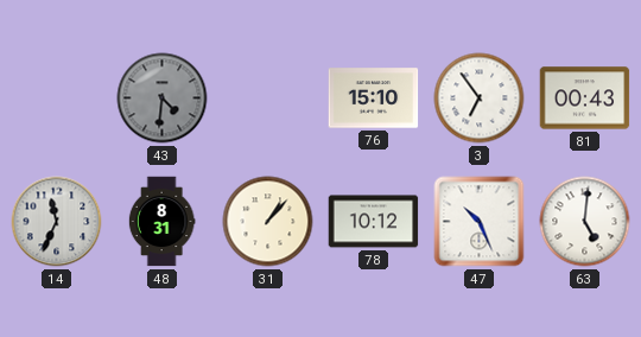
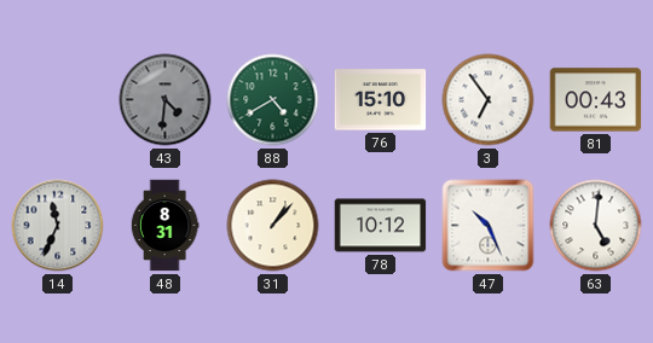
88: none -> 4:40 (273, 100)
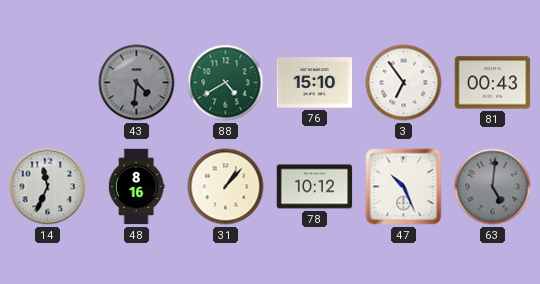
48: 8:31 -> 8:16 (136, 187)
63 dial: white -> grey (493, 187)
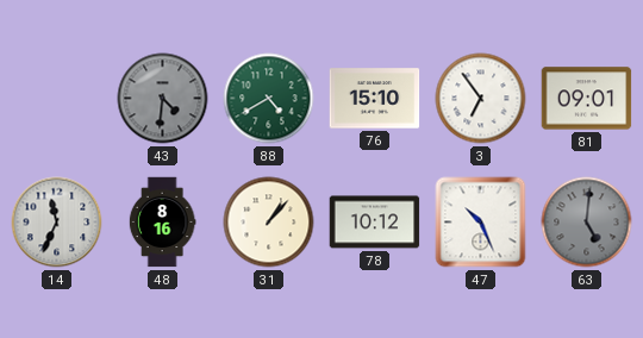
81: 00:43 -> 09:01 (587, 99)
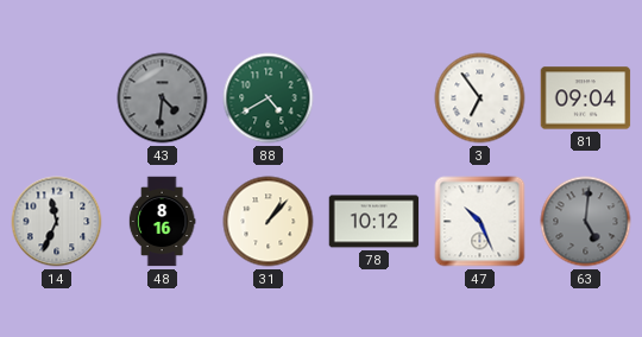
76: 15:10 -> none (375, 99)
81: 09:01 -> 09:04 (586, 98)
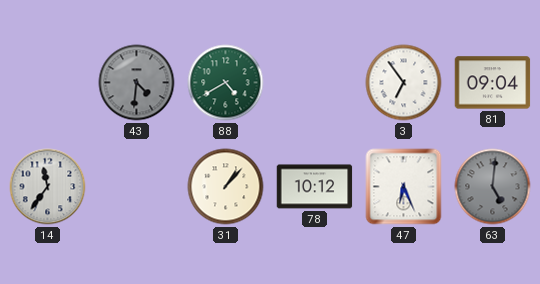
14: 11:34 -> 11:36 (48, 187)
48: 8:16 -> none (162, 222)
47: 10:26 -> 6:26 (404, 187)
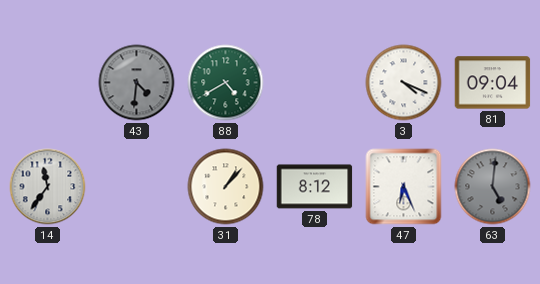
3: 6:54 -> 4:19 (404, 83)
78: 10:12 -> 8:12 (315, 187)
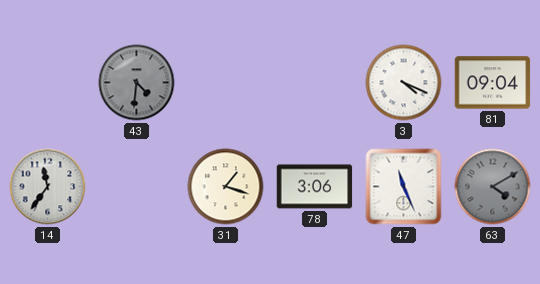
88: 4:40 -> none (226, 83)
31: 1:07 -> 1:18 (226, 187)
78: 8:12 -> 3:06 (315, 187)
47: 6:26 -> 11:26 (404, 187)
63: 5:01 -> 4:10 (493, 187)
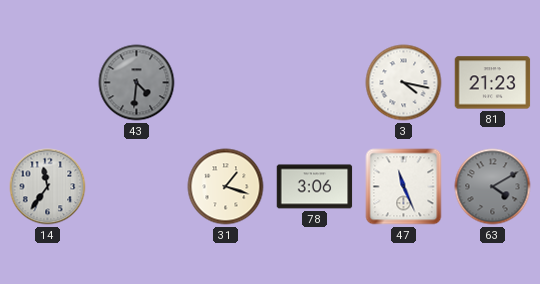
3: 4:19 -> 4:17 (404, 83)
81: 09:04 -> 21:23 (493, 83)
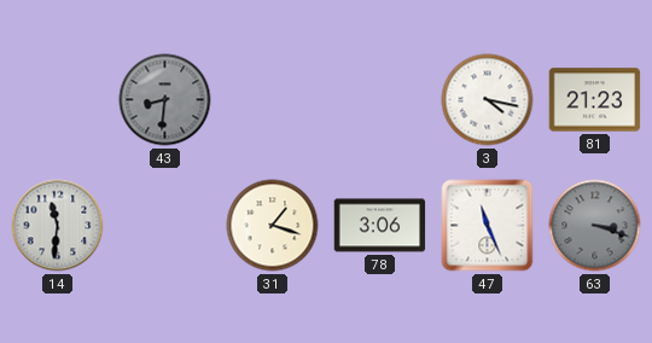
43: 4:31 -> 8:31 (165, 100)
14: 11:36 -> 11:31 (58, 226)
63: 4:10 -> 3:18 (595, 226)
